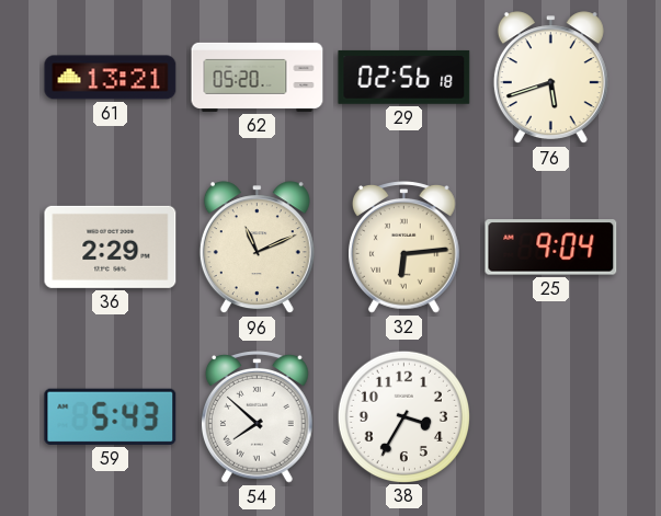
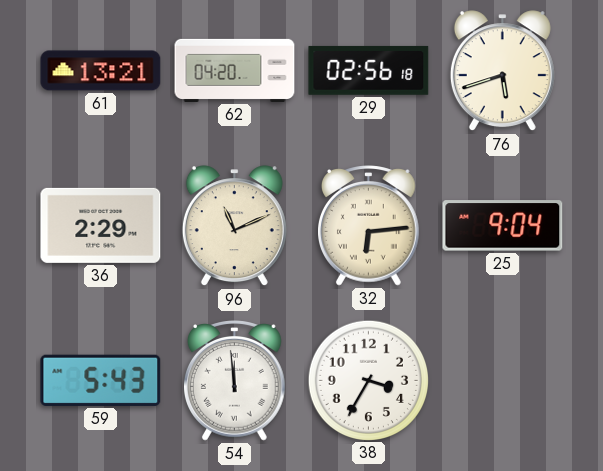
62: 05:20 -> 04:20 (235, 70)
54: 7:52 -> 11:59 (235, 381)
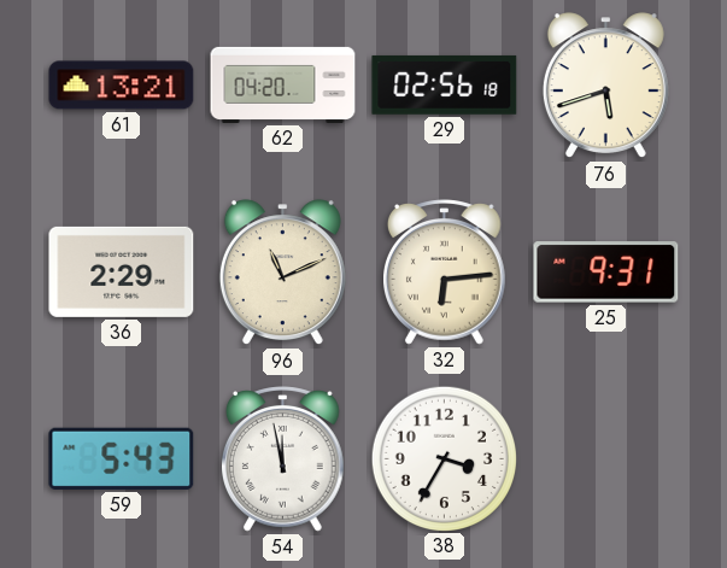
25: 9:04 -> 9:31 (606, 273)
54: 11:59 -> 11:58 (283, 459)
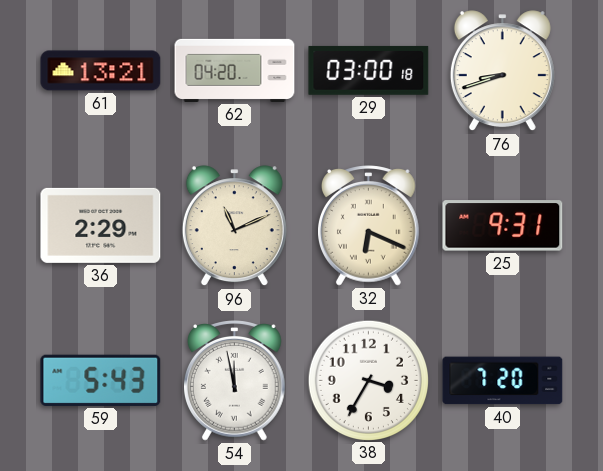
29: 02:56 -> 03:00 (369, 70)
76: 5:42 -> 8:42 (502, 71)
32: 6:14 -> 6:19 (369, 226)
40: none -> 7:20 (503, 381)
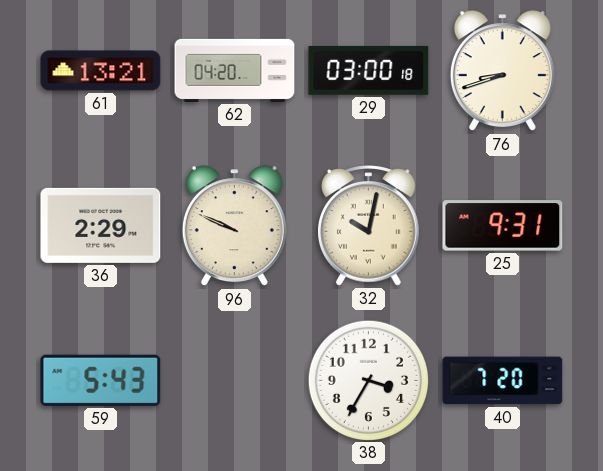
96: 11:11 -> 9:49 (234, 226)
32: 6:19 -> 10:02 (369, 226)
54: 11:58 -> none (235, 381)
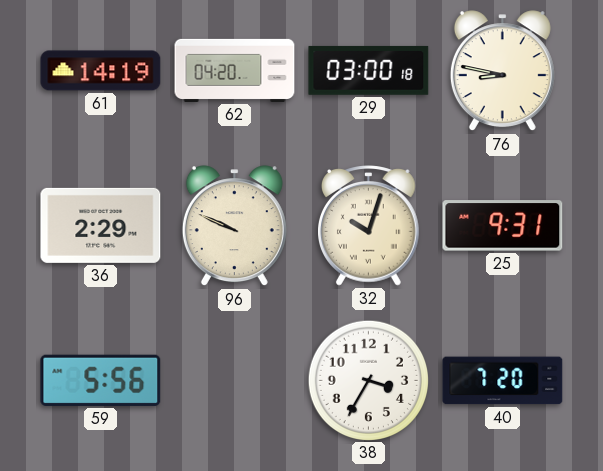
61: 13:21 -> 14:19 (101, 71)
76: 8:42 -> 8:47 (502, 71)
32: 10:02 -> 10:03 (369, 226)
59: 5:43 -> 5:56 (101, 380)
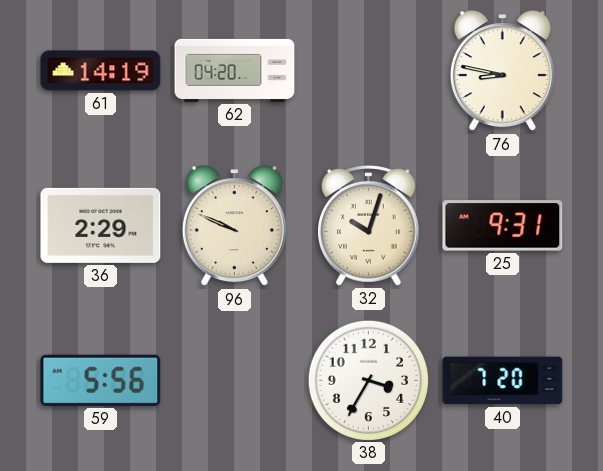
29: 03:00 -> none (369, 70)
